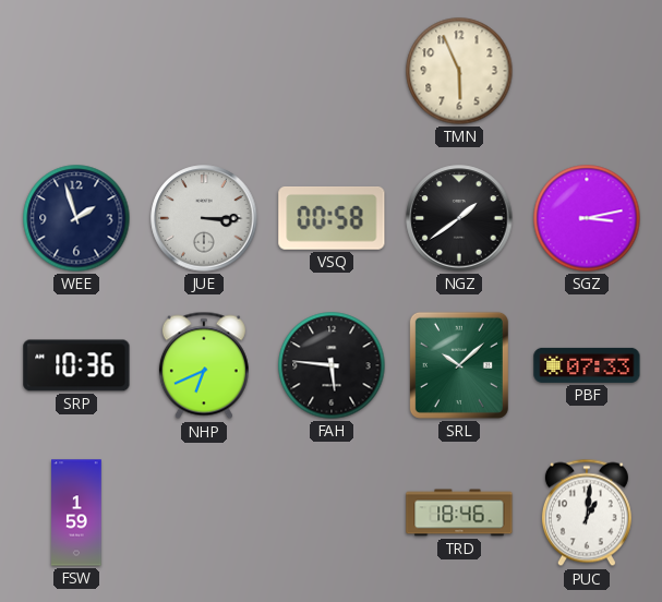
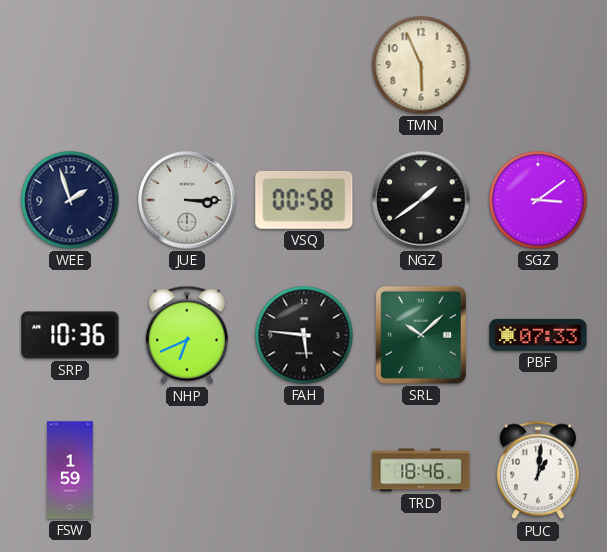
SGZ: 3:13 -> 3:09 (538, 200)
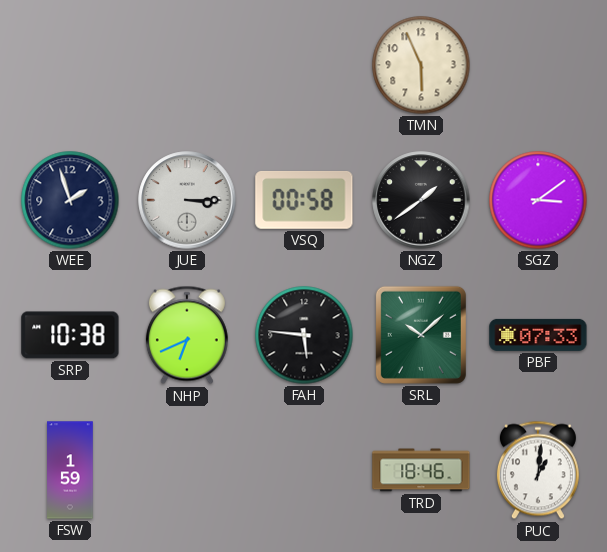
SRP: 10:36 -> 10:38 (70, 335)
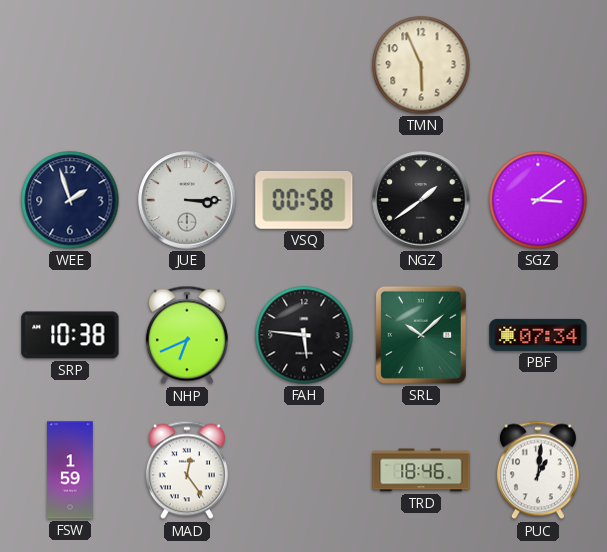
PBF: 07:33 -> 07:34 (538, 335)
MAD: none -> 12:24 (187, 470)
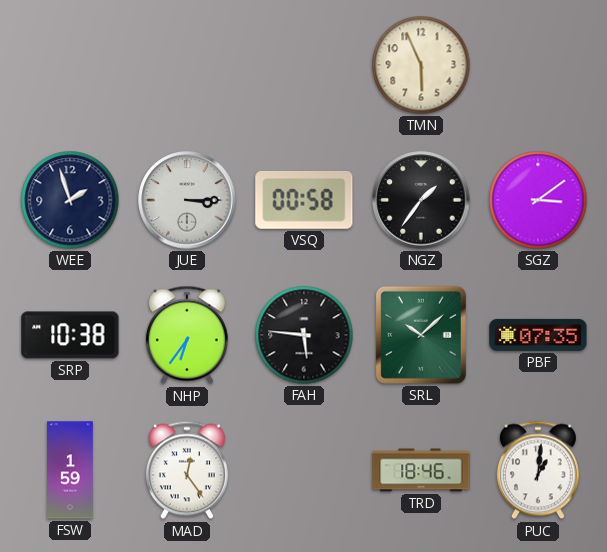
NGZ: 1:39 -> 1:36 (421, 200)
NHP: 6:41 -> 6:36 (187, 335)
PBF: 07:34 -> 07:35 (538, 335)
